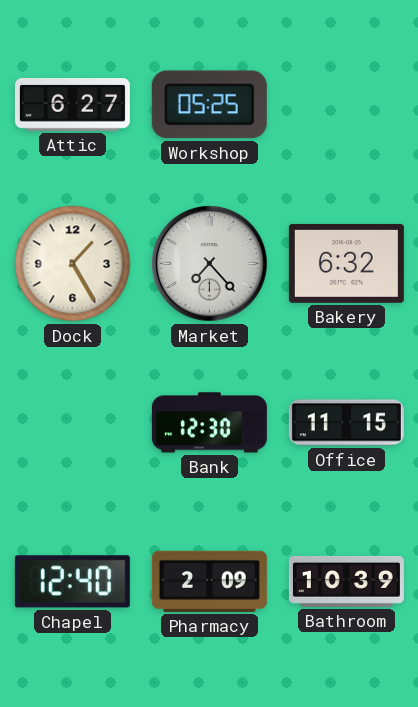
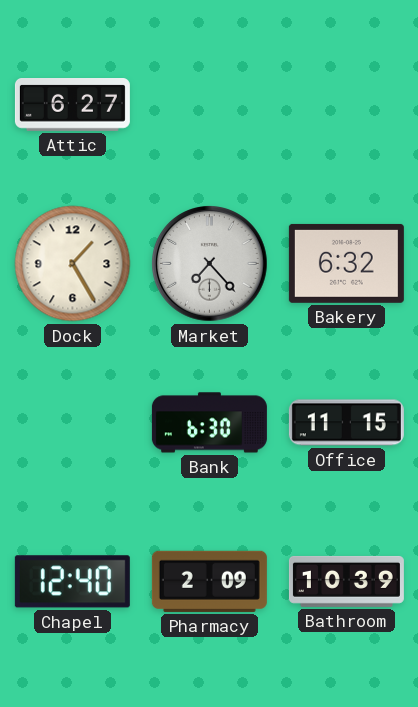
Workshop: 05:25 -> none (209, 105)
Bank: 12:30 -> 6:30 (209, 423)
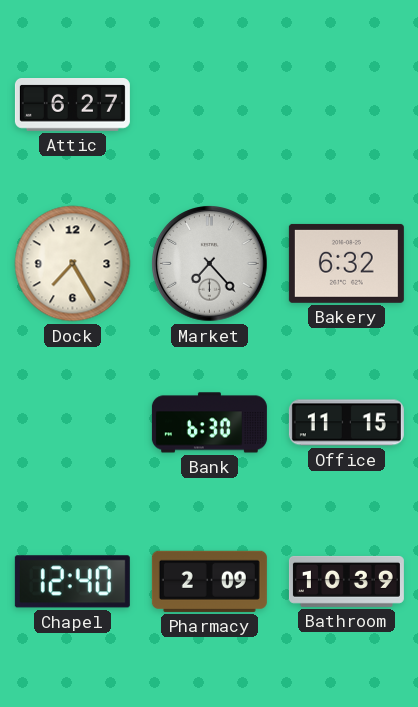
Dock: 1:25 -> 7:25 (73, 264)
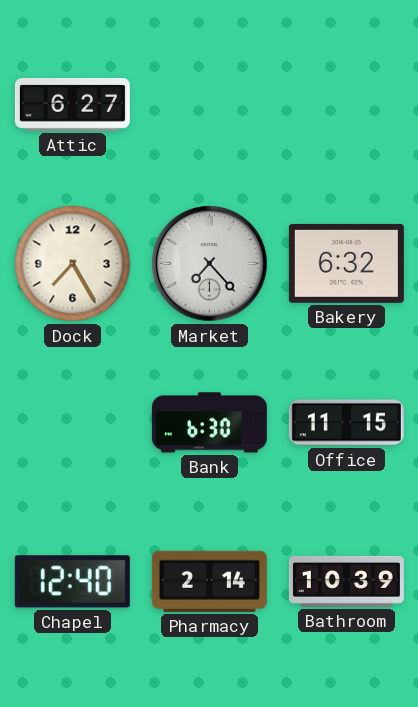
Pharmacy: 2:09 -> 2:14 (209, 581)
